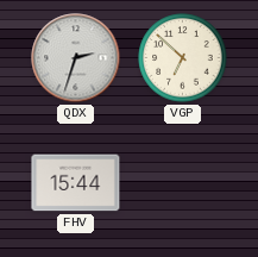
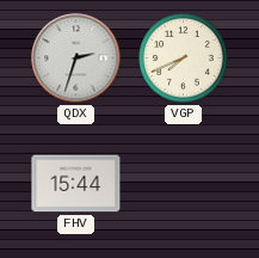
VGP: 6:52 -> 7:41 (184, 59)
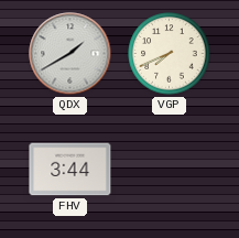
QDX: 2:33 -> 1:40 (70, 54)
FHV: 15:44 -> 3:44 (70, 170)
